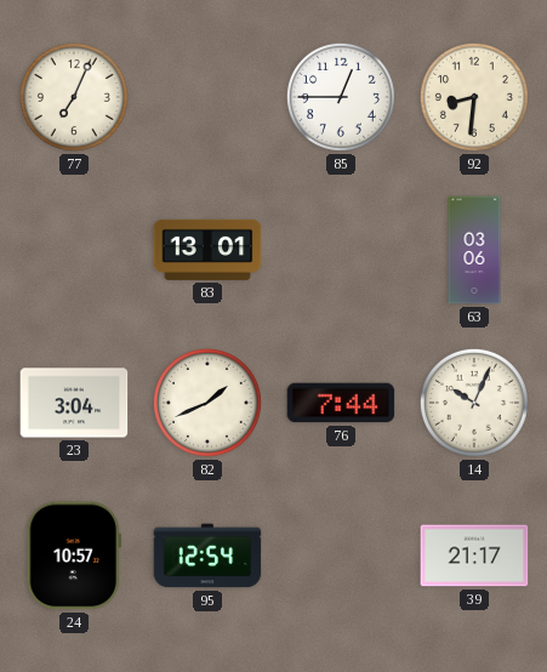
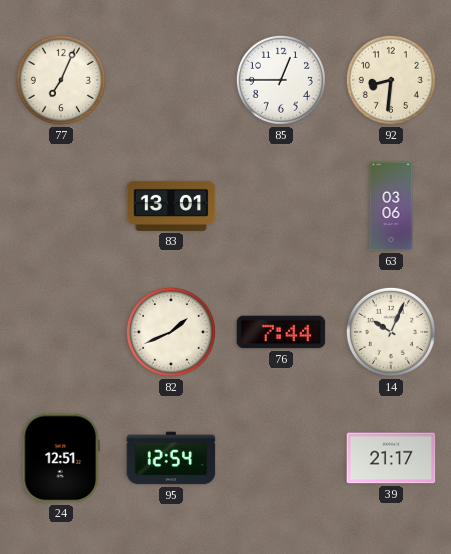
23: 3:04 -> none (74, 403)
24: 10:57 -> 12:51 (60, 458)
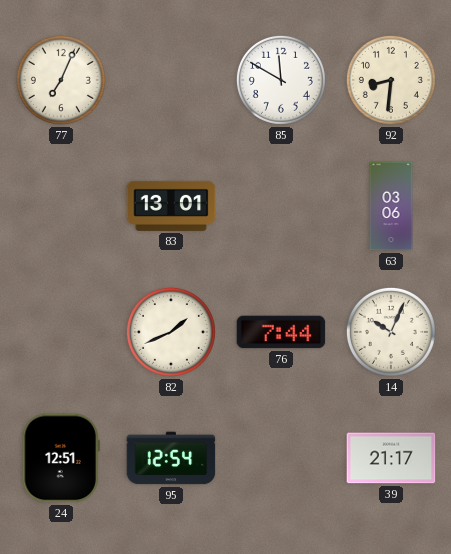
85: 12:45 -> 11:50 (281, 80)
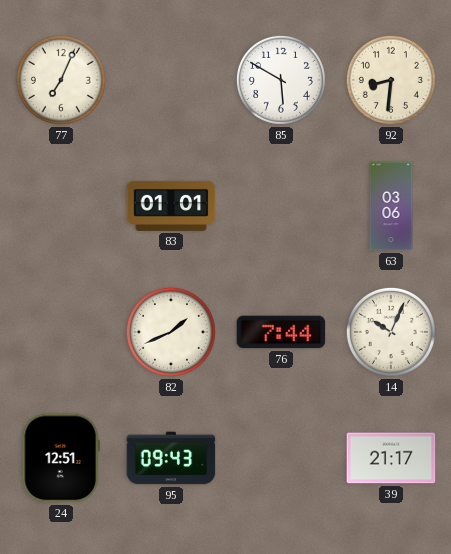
85: 11:50 -> 5:50 (281, 80)
83: 13:01 -> 01:01 (171, 206)
95: 12:54 -> 09:43 (171, 458)
